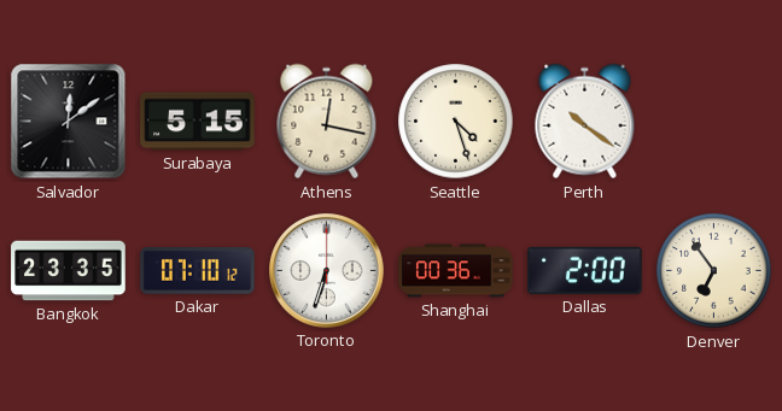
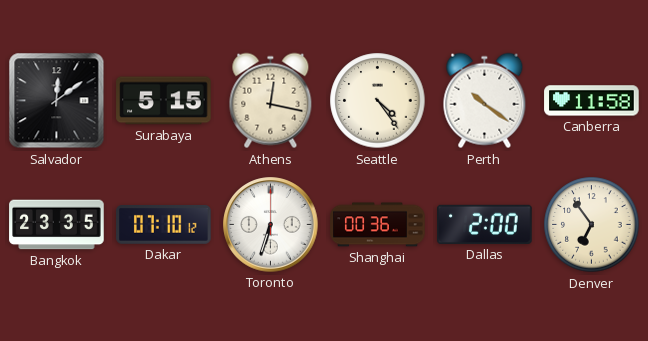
Seattle: 4:27 -> 4:24 (378, 101)
Canberra: none -> 11:58 (592, 101)
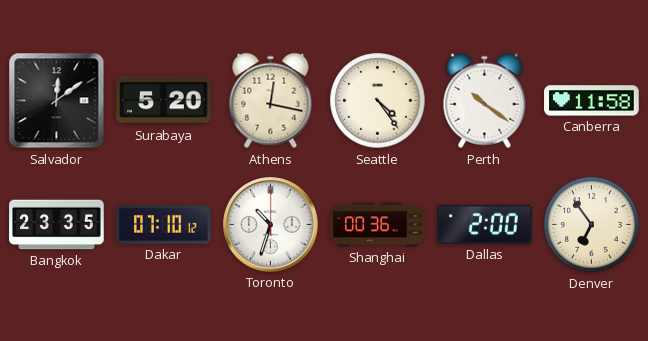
Surabaya: 5:15 -> 5:20 (164, 101)
Toronto: 6:33 -> 10:33 (271, 225)
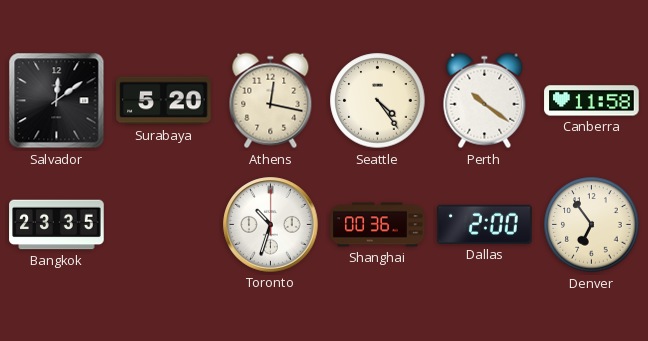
Dakar: 07:10 -> none (164, 225)
